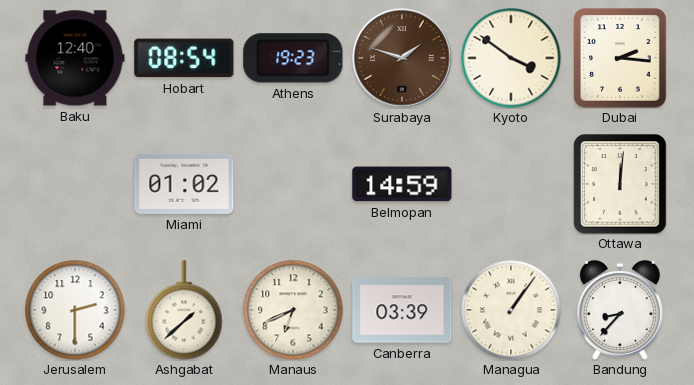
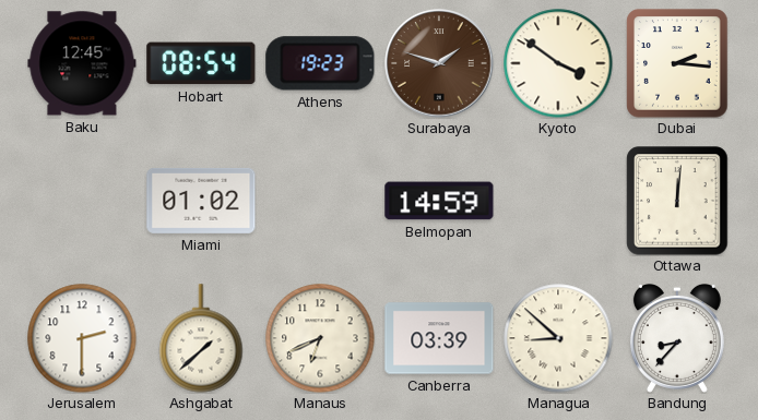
Baku: 12:40 -> 12:45 (82, 63)
Managua: 1:06 -> 8:52 (558, 338)
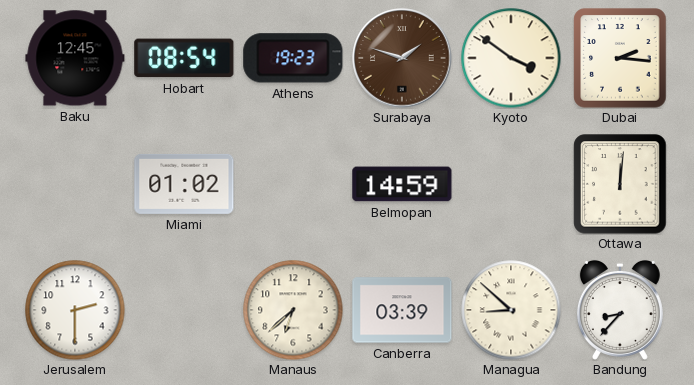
Ashgabat: 1:38 -> none (201, 338)
Manaus: 6:41 -> 6:38 (293, 310)
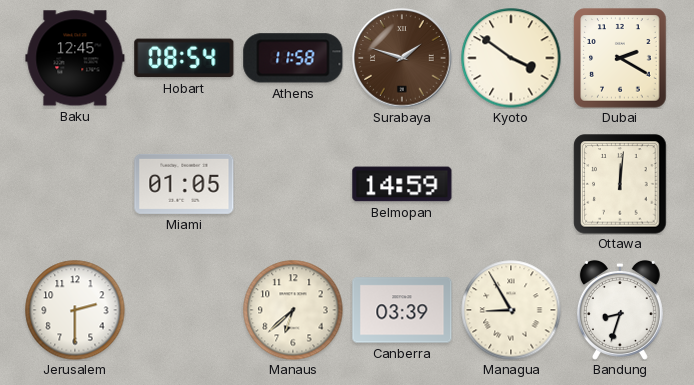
Athens: 19:23 -> 11:58 (293, 58)
Dubai: 2:16 -> 2:20 (620, 58)
Miami: 01:02 -> 01:05 (184, 184)
Managua: 8:52 -> 8:55 (511, 310)
Bandung: 8:37 -> 8:33 (620, 310)
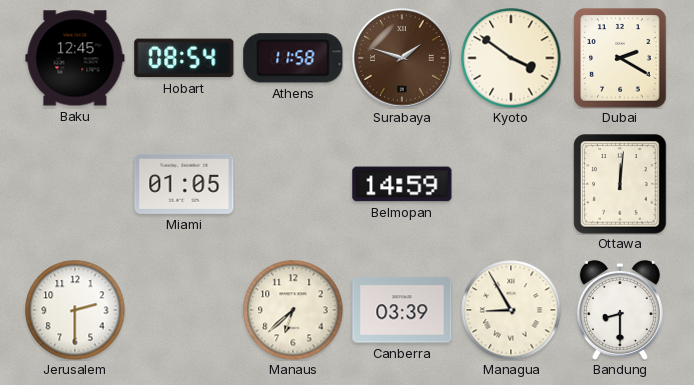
Bandung: 8:33 -> 8:30 (620, 310)
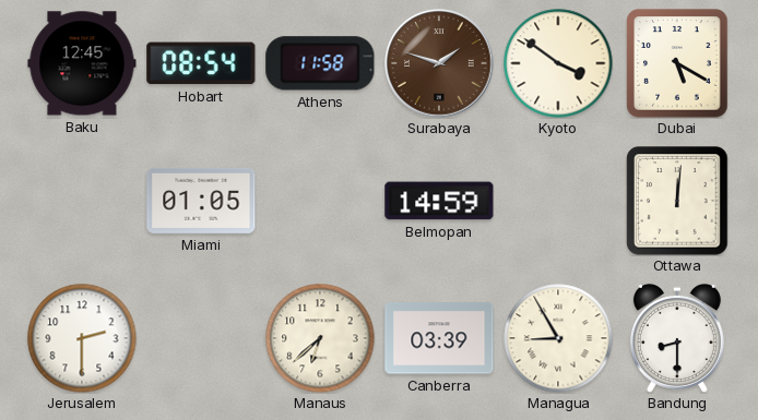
Dubai: 2:20 -> 5:20 (677, 63)
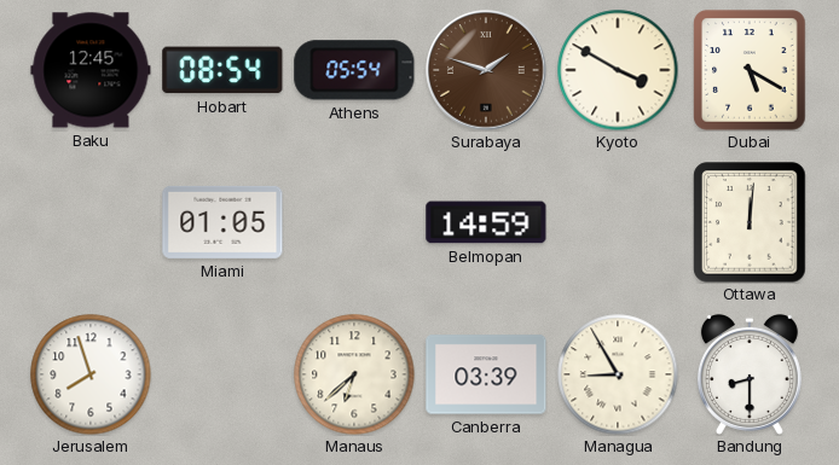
Athens: 11:58 -> 05:54 (354, 70)
Kyoto: 3:51 -> 3:50 (618, 70)
Jerusalem: 2:30 -> 7:57 (91, 374)
